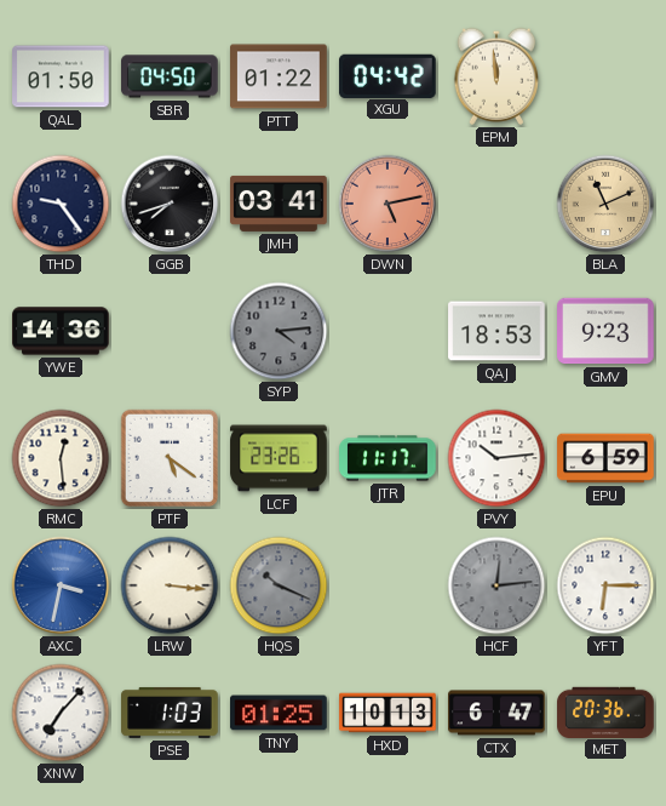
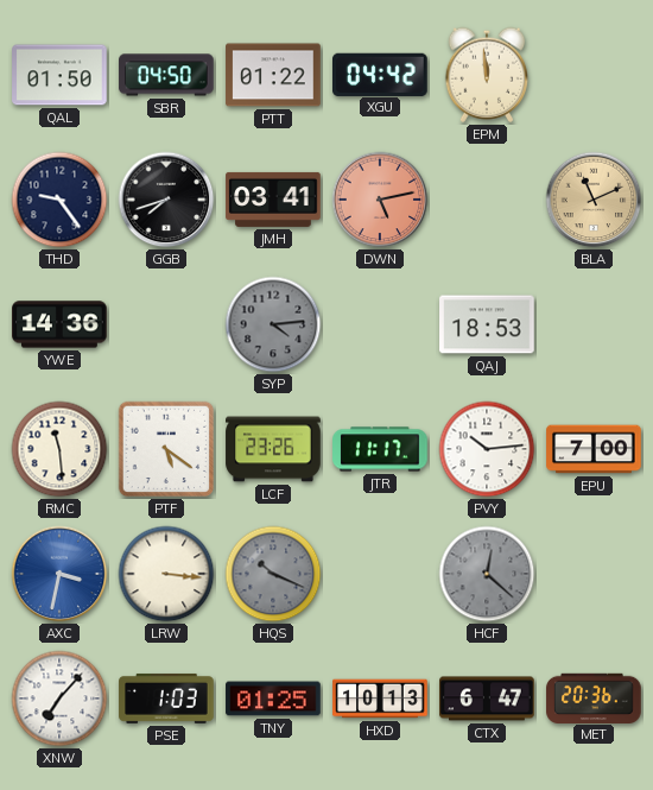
GMV: 9:23 -> none (605, 331)
RMC: 12:29 -> 11:29 (59, 449)
EPU: 6:59 -> 7:00 (594, 449)
HCF: 12:14 -> 12:22 (487, 574)
YFT: 6:15 -> none (605, 585)
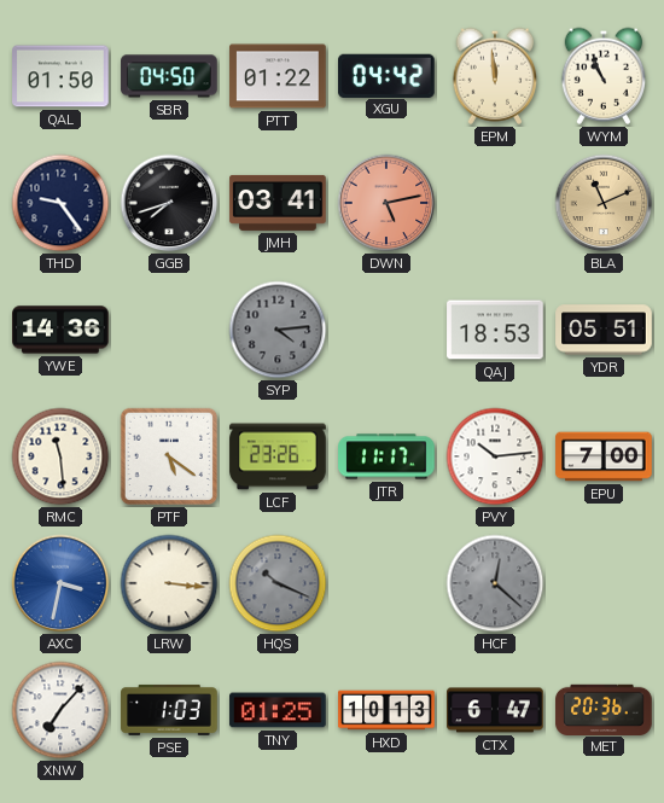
WYM: none -> 10:56 (604, 76)
YDR: none -> 05:51 (604, 330)
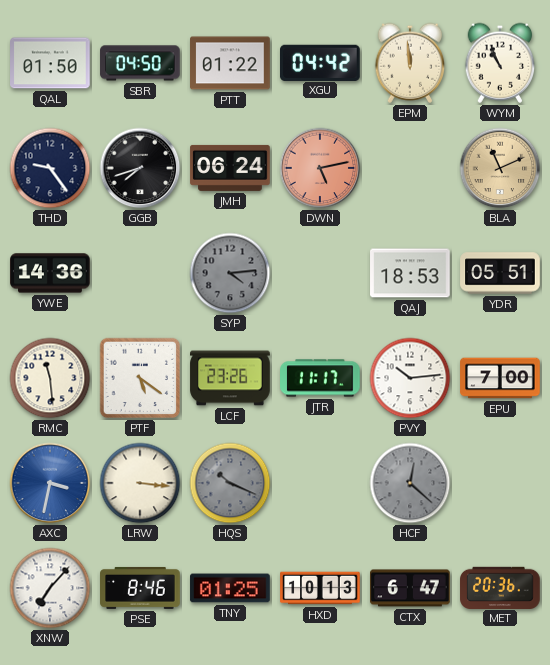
JMH: 03:41 -> 06:24 (230, 168)
PSE: 1:03 -> 8:46 (140, 588)
